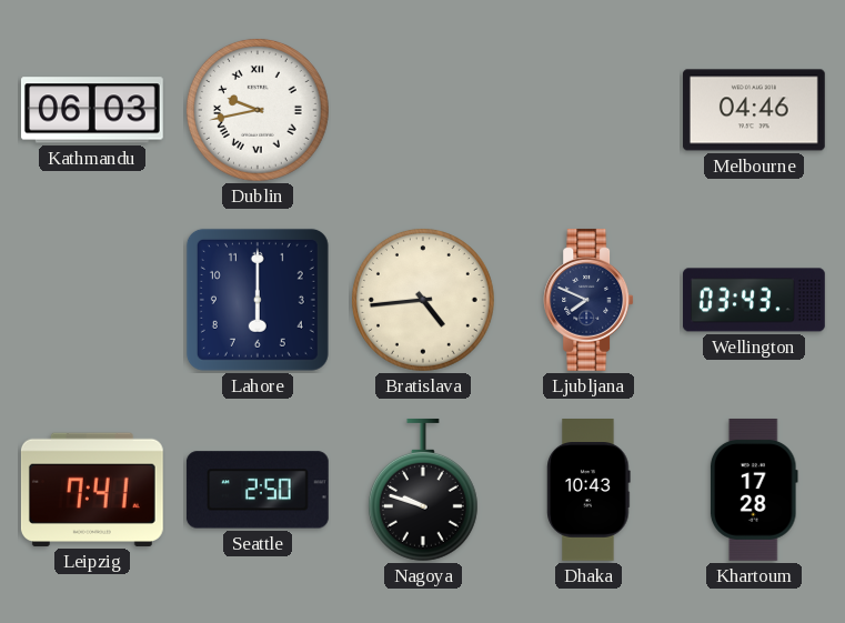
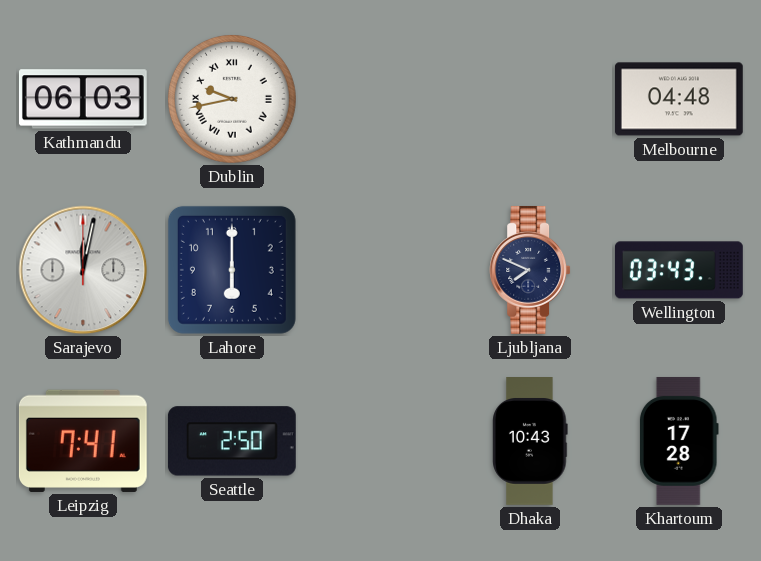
Melbourne: 04:46 -> 04:48 (679, 99)
Sarajevo: none -> 12:02 (83, 270)
Bratislava: 4:44 -> none (423, 300)
Nagoya: 9:48 -> none (423, 490)
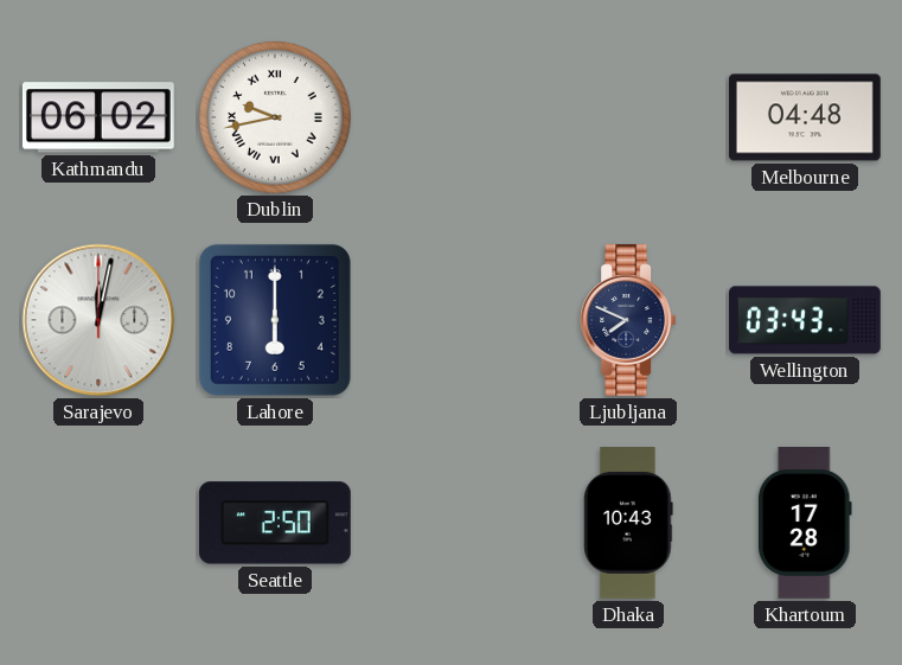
Kathmandu: 06:03 -> 06:02 (98, 117)
Leipzig: 7:41 -> none (83, 441)
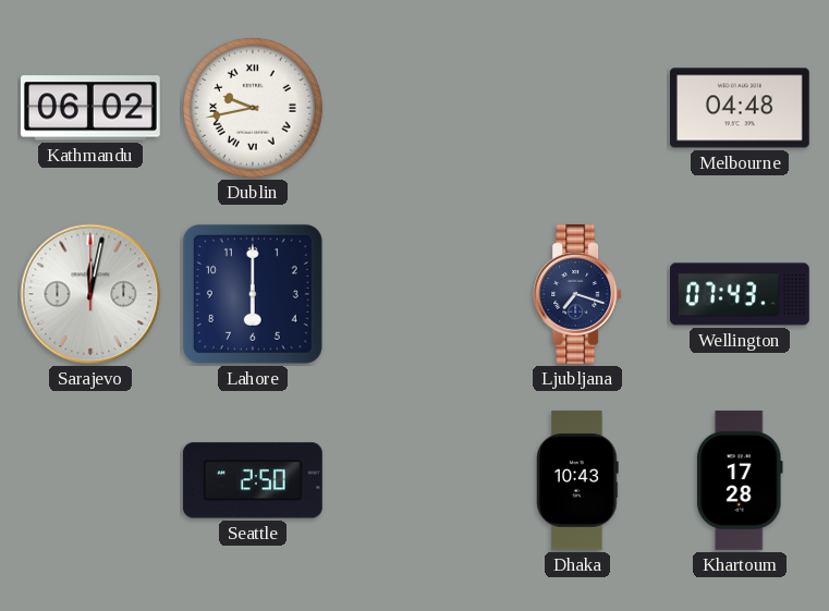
Ljubljana: 7:49 -> 7:18 (577, 294)
Wellington: 03:43 -> 07:43 (740, 294)
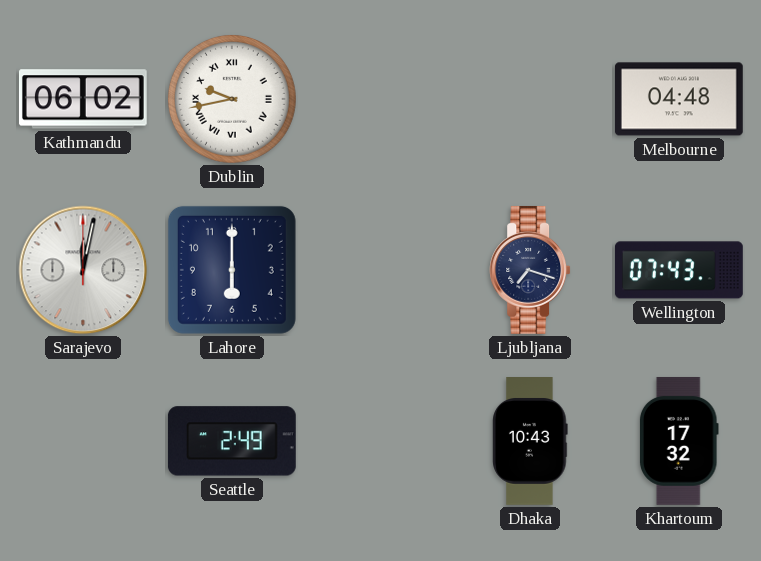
Seattle: 2:50 -> 2:49 (232, 441)
Khartoum: 17:28 -> 17:32 (679, 441)
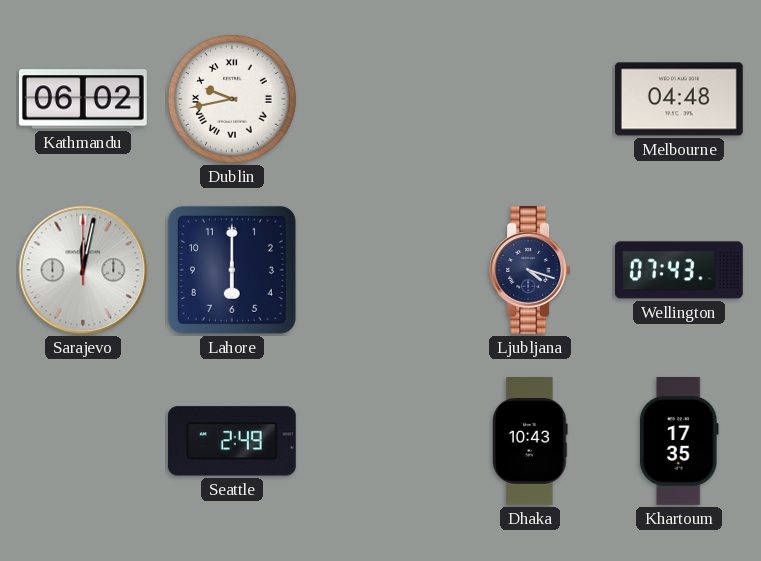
Ljubljana: 7:18 -> 4:18 (530, 270)
Khartoum: 17:32 -> 17:35 (679, 441)
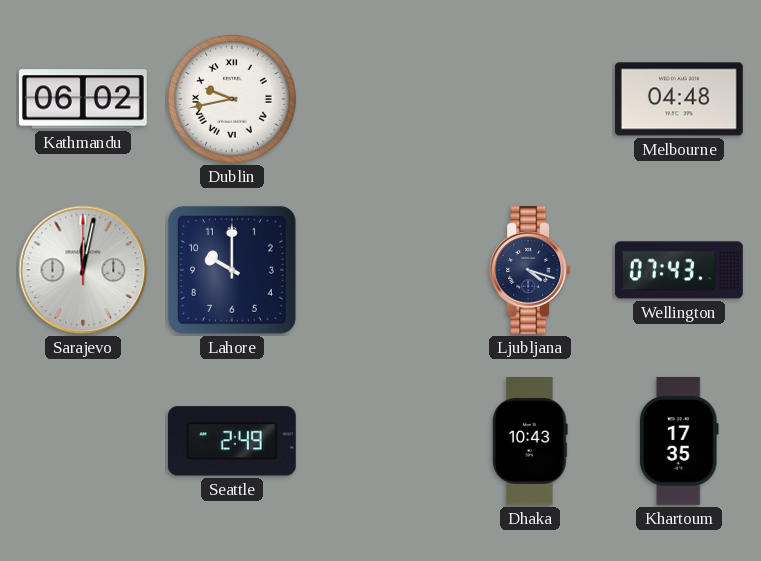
Lahore: 6:00 -> 10:00 (232, 270)
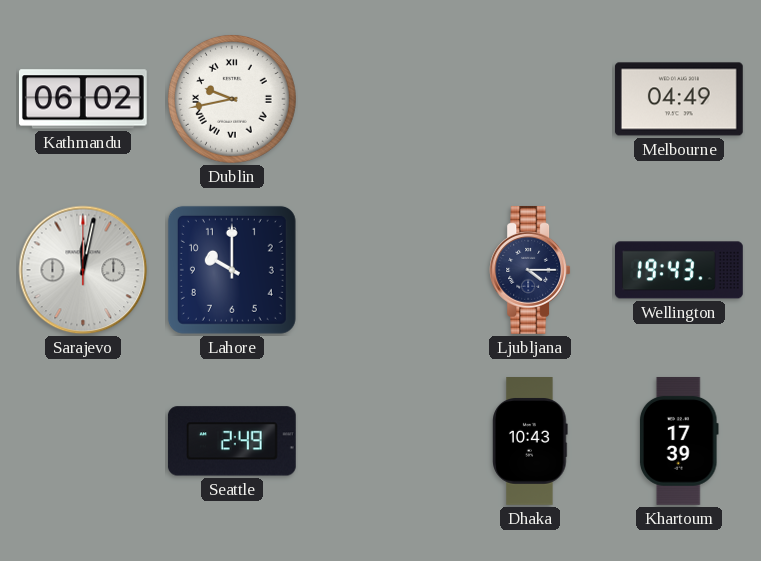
Melbourne: 04:48 -> 04:49 (679, 99)
Ljubljana: 4:18 -> 4:15 (530, 270)
Wellington: 07:43 -> 19:43 (679, 270)
Khartoum: 17:35 -> 17:39 (679, 441)
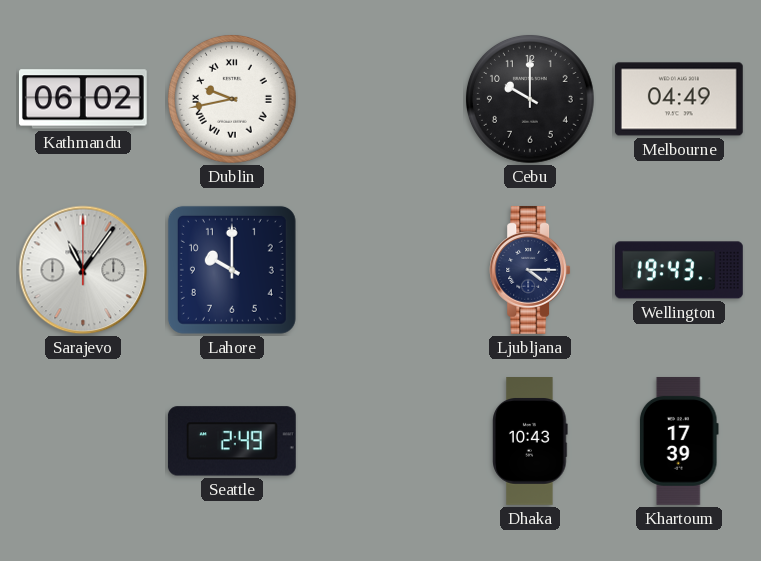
Cebu: none -> 10:00 (530, 99)
Sarajevo: 12:02 -> 11:06 (83, 270)
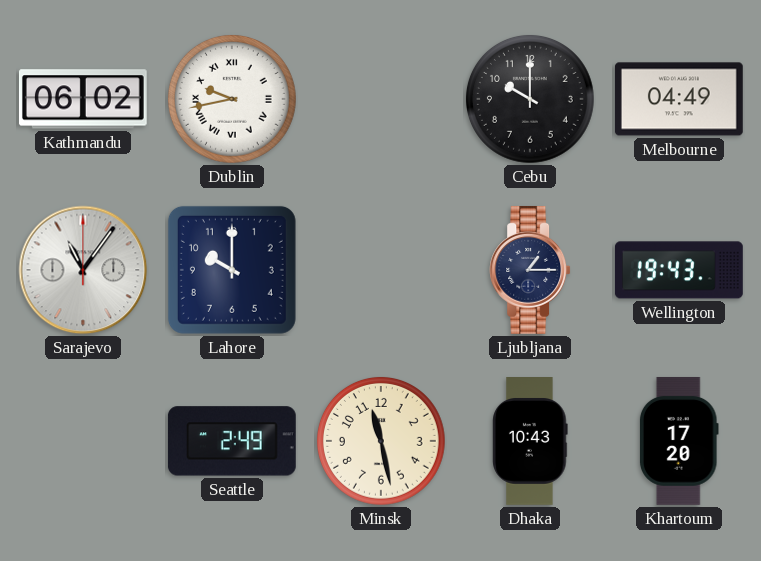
Ljubljana: 4:15 -> 1:15 (530, 270)
Minsk: none -> 11:28 (381, 441)
Khartoum: 17:39 -> 17:20 (679, 441)
